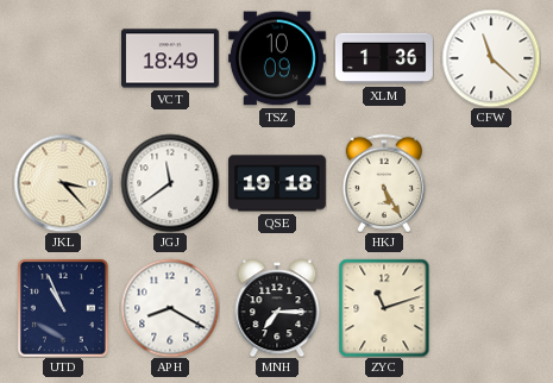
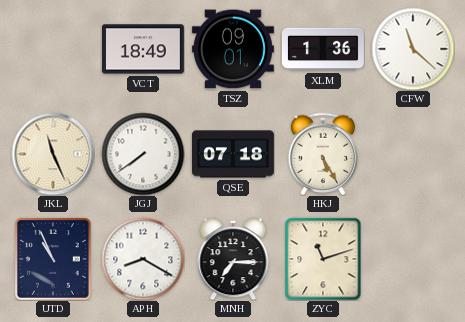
TSZ: 10:09 -> 09:01 (233, 49)
JKL: 3:23 -> 11:26 (53, 154)
JGJ: 11:39 -> 7:39 (143, 154)
QSE: 19:18 -> 07:18 (233, 154)
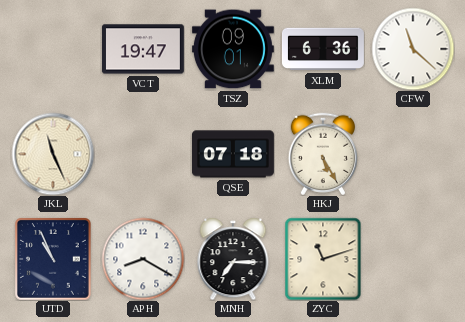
VCT: 18:49 -> 19:47 (143, 49)
XLM: 1:36 -> 6:36 (323, 49)
JGJ: 7:39 -> none (143, 154)
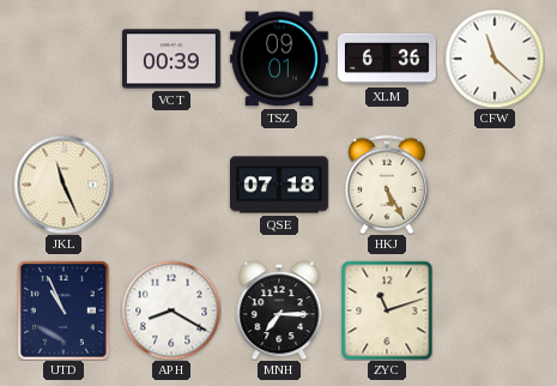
VCT: 19:47 -> 00:39 (171, 59)
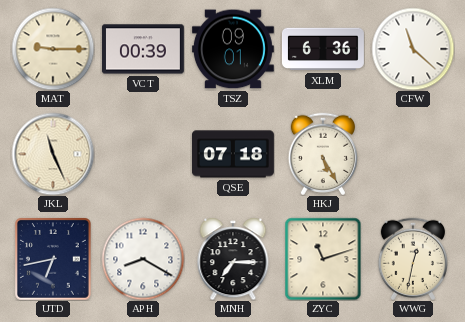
MAT: none -> 9:15 (53, 49)
UTD: 10:56 -> 6:43 (53, 259)
WWG: none -> 12:32 (412, 258)
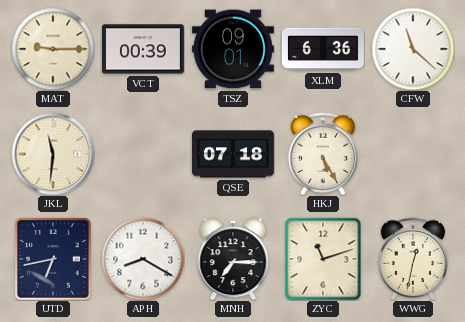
JKL: 11:26 -> 11:31 (53, 154)
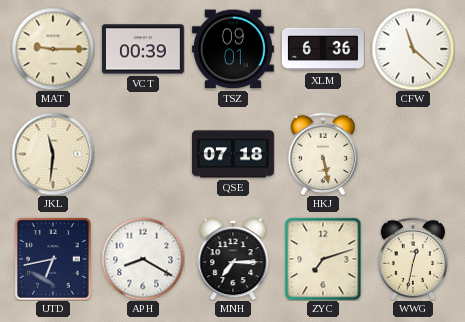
HKJ: 5:25 -> 5:28 (322, 153)
ZYC: 11:12 -> 7:12 (323, 259)
